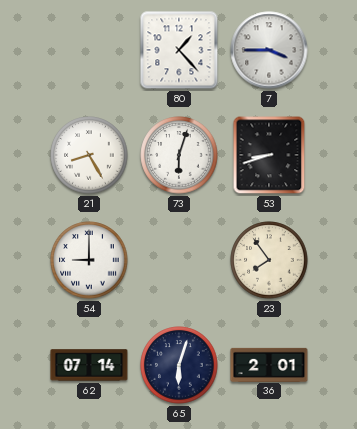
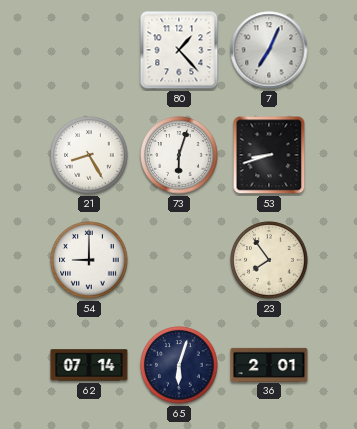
7: 3:45 -> 7:04 (269, 50)
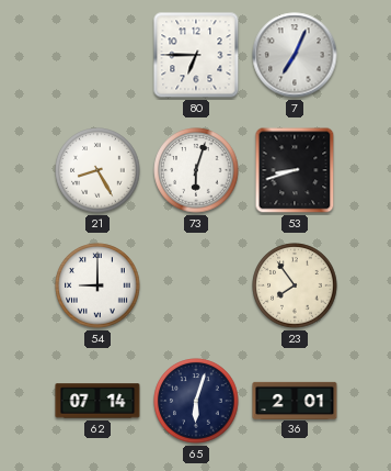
80: 1:23 -> 6:45 (196, 55)
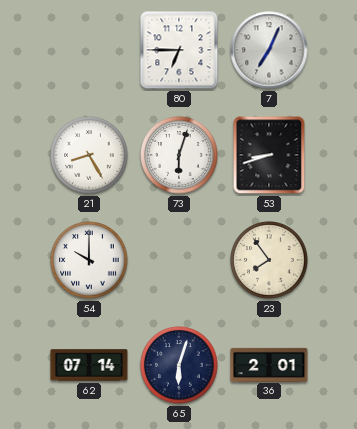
54: 9:00 -> 10:00 (89, 260)
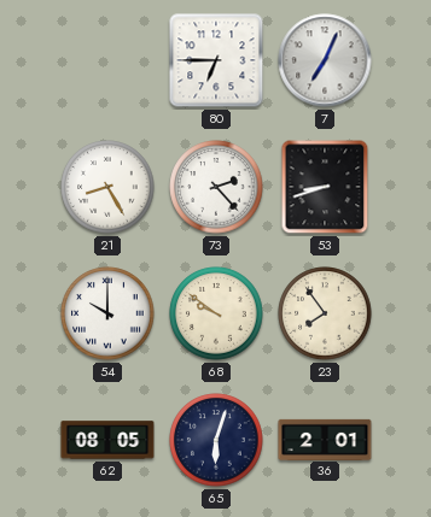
73: 6:03 -> 2:23 (216, 187)
68: none -> 9:51 (216, 313)
62: 07:14 -> 08:05 (107, 440)
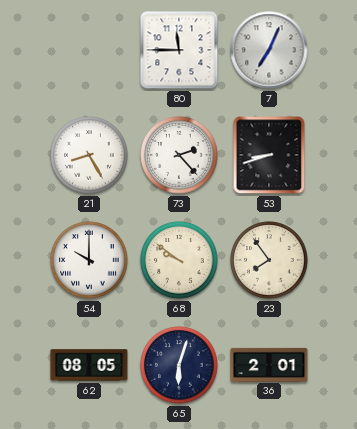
80: 6:45 -> 11:45 (179, 50)
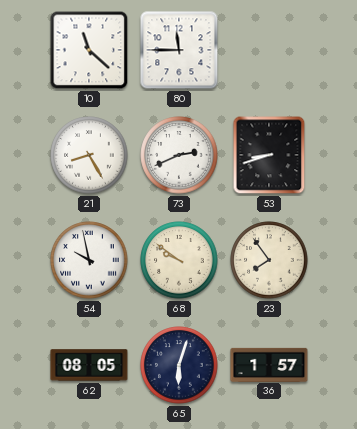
10: none -> 11:22 (89, 50)
7: 7:04 -> none (269, 50)
73: 2:23 -> 2:41 (179, 155)
54: 10:00 -> 9:58 (89, 260)
36: 2:01 -> 1:57 (269, 364)
